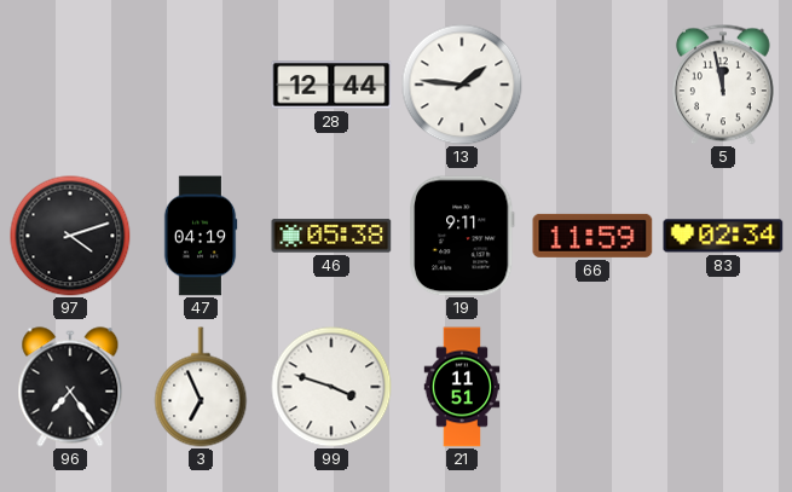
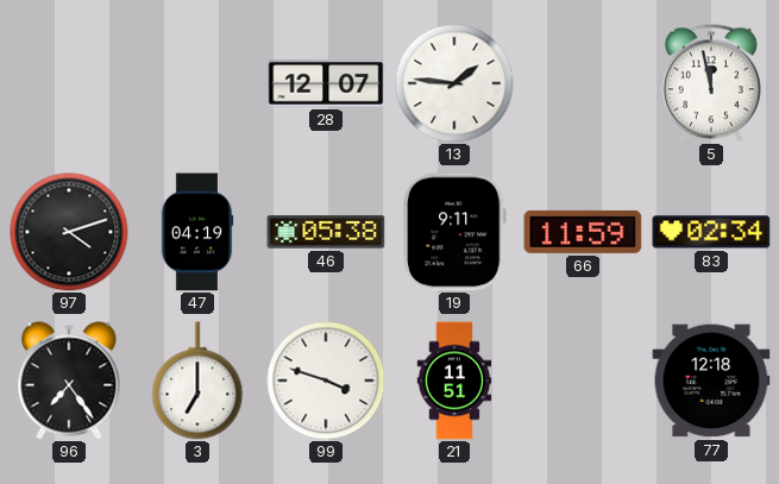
28: 12:44 -> 12:07 (326, 83)
3: 6:56 -> 7:00 (197, 381)
77: none -> 12:18 (711, 381)
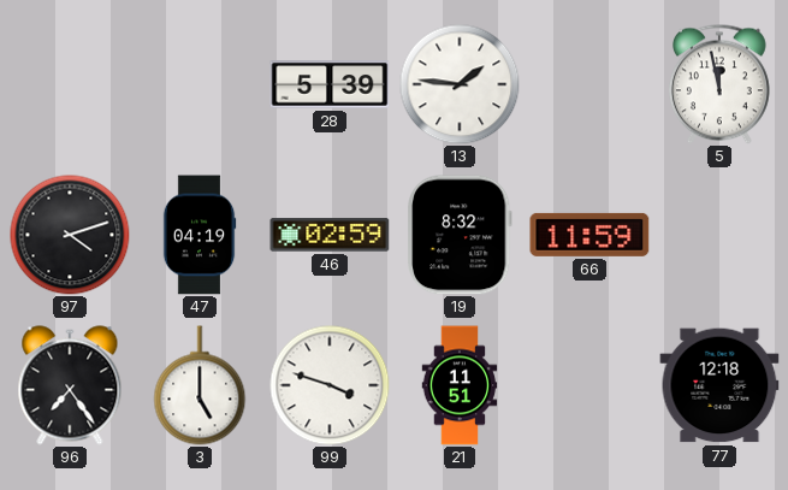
28: 12:07 -> 5:39 (330, 84)
46: 05:38 -> 02:59 (330, 235)
19: 9:11 -> 8:32 (461, 235)
83: 02:34 -> none (711, 232)
3: 7:00 -> 5:00 (200, 385)
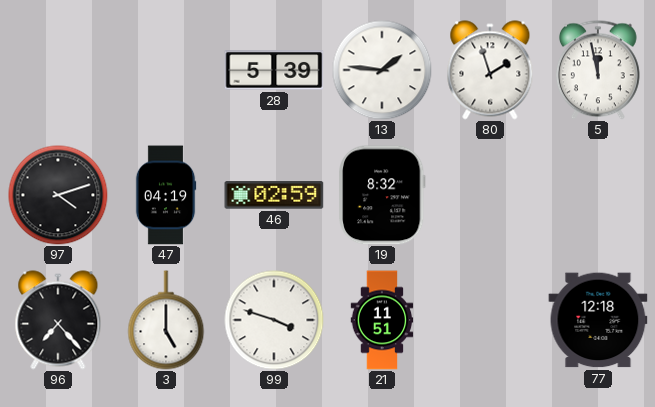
80: none -> 1:57 (490, 70)
66: 11:59 -> none (589, 235)
96: 7:24 -> 7:23 (58, 320)
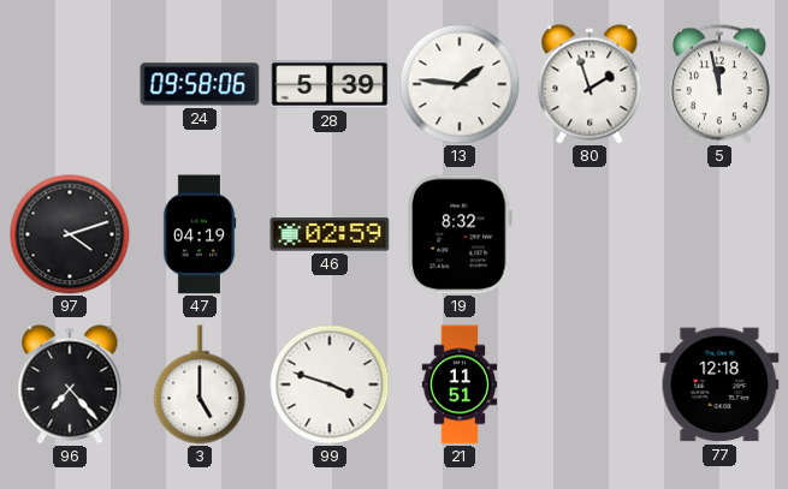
24: none -> 09:58 (200, 84)
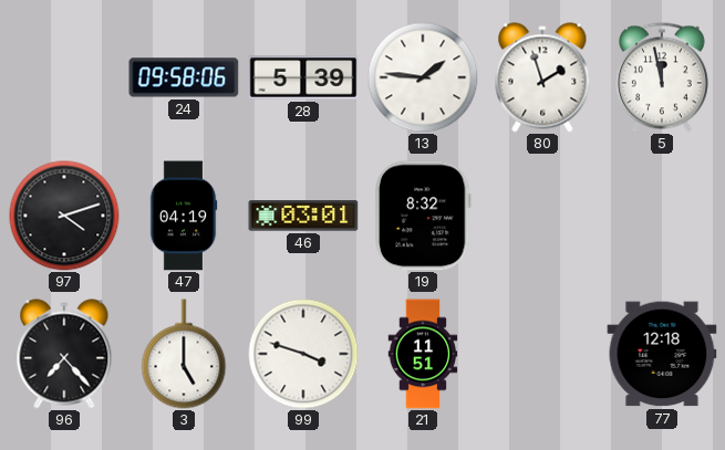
46: 02:59 -> 03:01 (303, 216)
